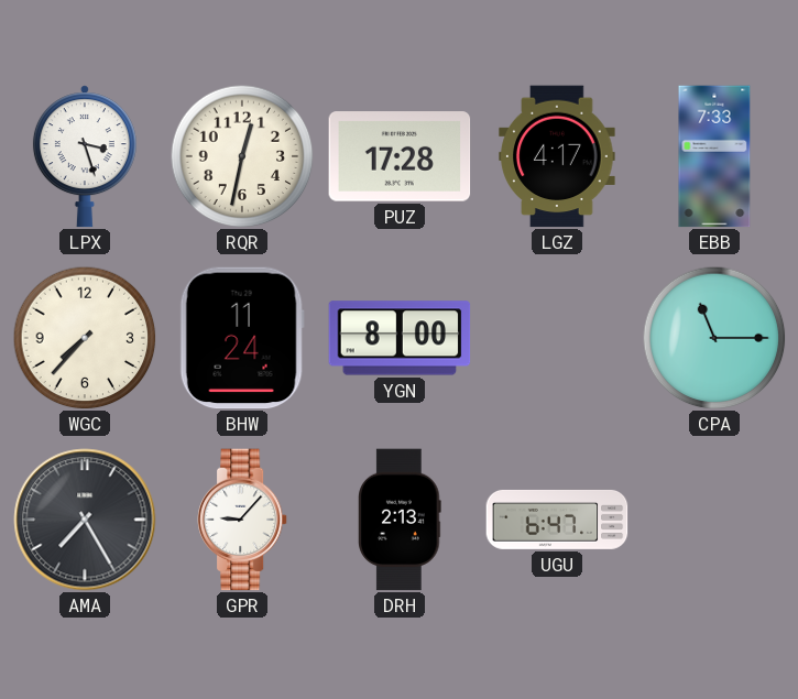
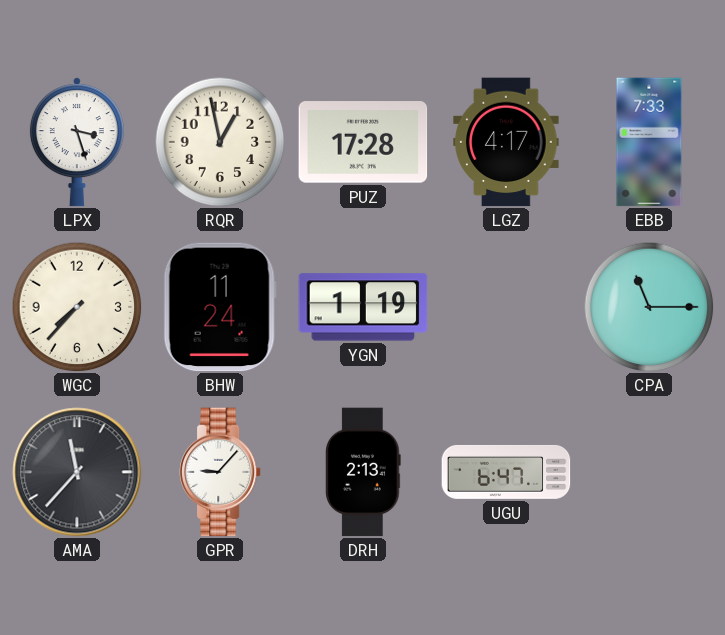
RQR: 12:32 -> 12:58 (220, 142)
YGN: 8:00 -> 1:19 (363, 307)
AMA: 7:25 -> 11:37 (77, 472)
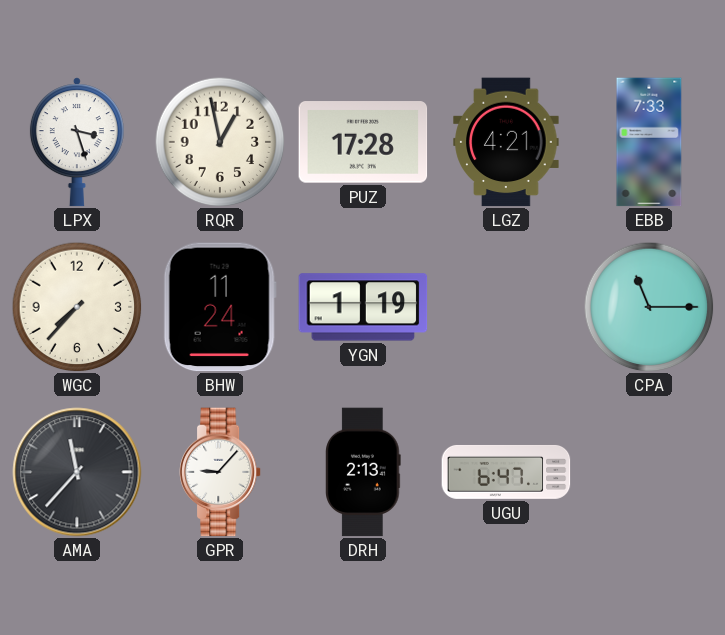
LGZ: 4:17 -> 4:21 (506, 142)
